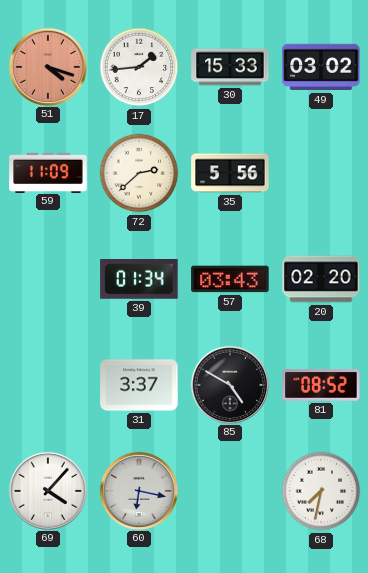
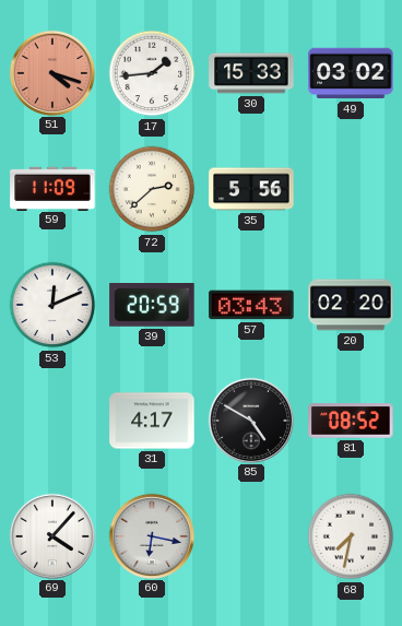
53: none -> 12:11 (52, 305)
39: 01:34 -> 20:59 (152, 305)
31: 3:37 -> 4:17 (152, 421)
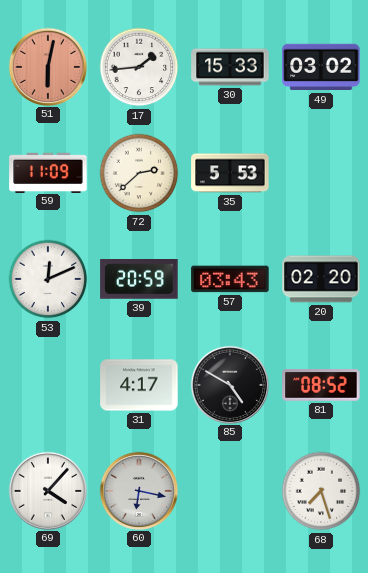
51: 4:18 -> 6:02 (47, 66)
35: 5:56 -> 5:53 (230, 173)
68: 7:32 -> 7:27 (321, 491)
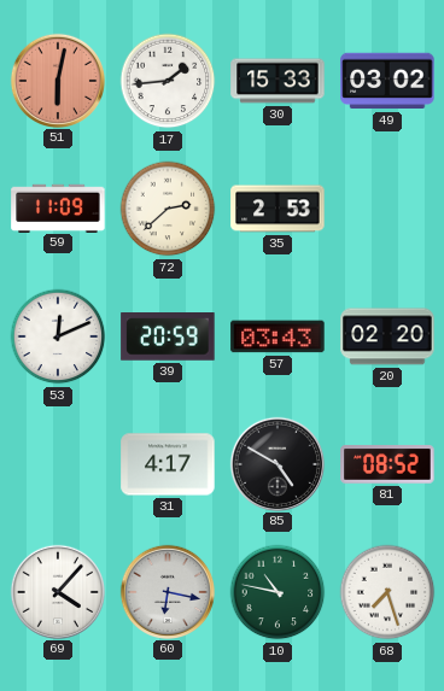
35: 5:53 -> 2:53 (277, 209)
10: none -> 10:47 (277, 592)
